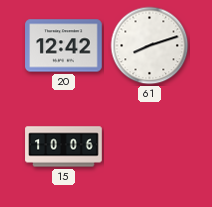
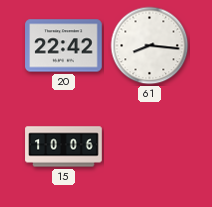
20: 12:42 -> 22:42 (64, 46)
61: 8:12 -> 8:16 (150, 46)
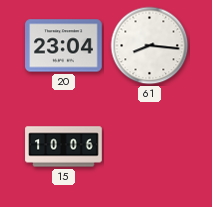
20: 22:42 -> 23:04 (64, 46)
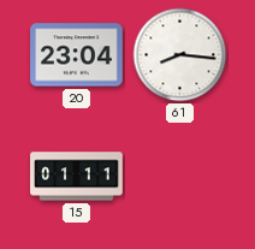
15: 10:06 -> 01:11 (77, 177)
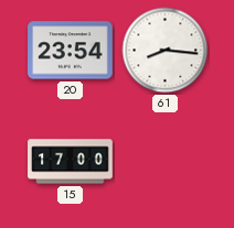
20: 23:04 -> 23:54 (71, 51)
15: 01:11 -> 17:00 (71, 162)
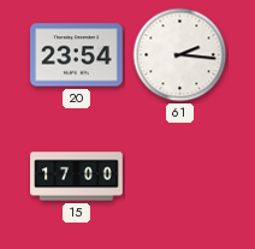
61: 8:16 -> 2:16 (180, 55)
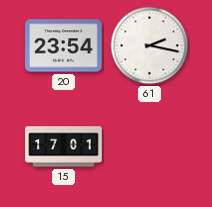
61: 2:16 -> 2:17 (150, 46)
15: 17:00 -> 17:01 (64, 147)
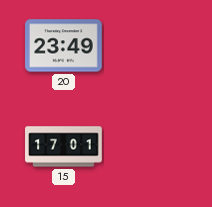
20: 23:54 -> 23:49 (64, 46)
61: 2:17 -> none (150, 46)
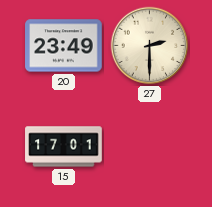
27: none -> 2:30 (150, 46)
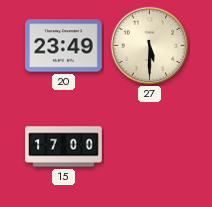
27: 2:30 -> 5:30 (150, 46)
15: 17:01 -> 17:00 (64, 147)
